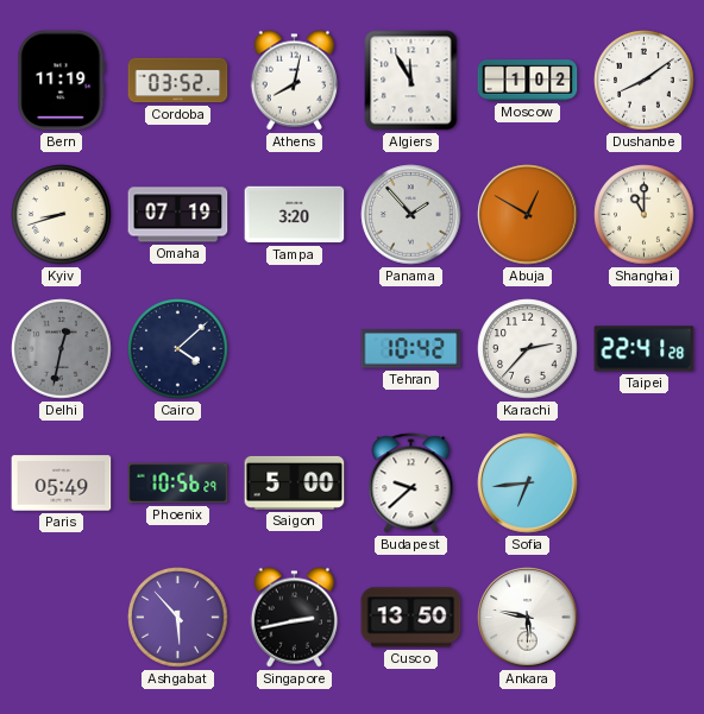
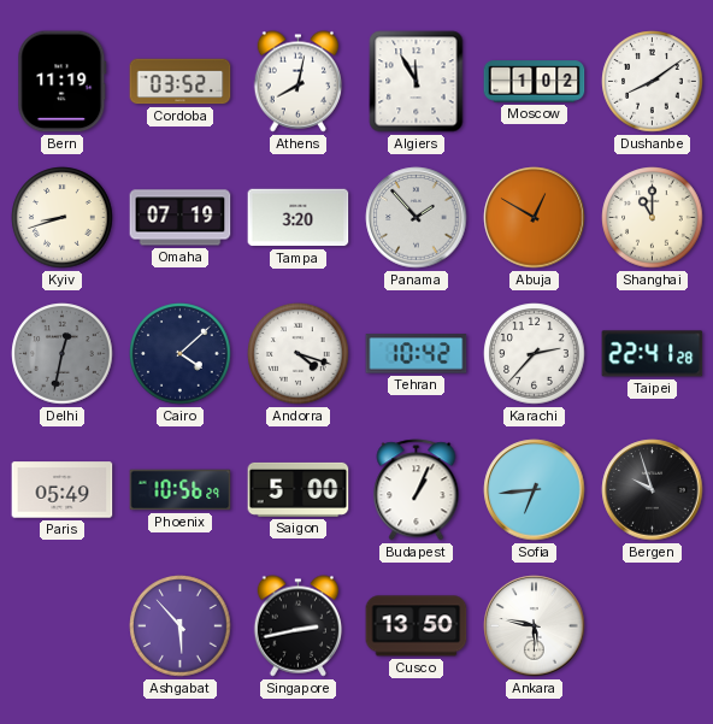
Andorra: none -> 4:18 (299, 354)
Budapest: 9:38 -> 1:04 (417, 490)
Bergen: none -> 9:57 (653, 490)
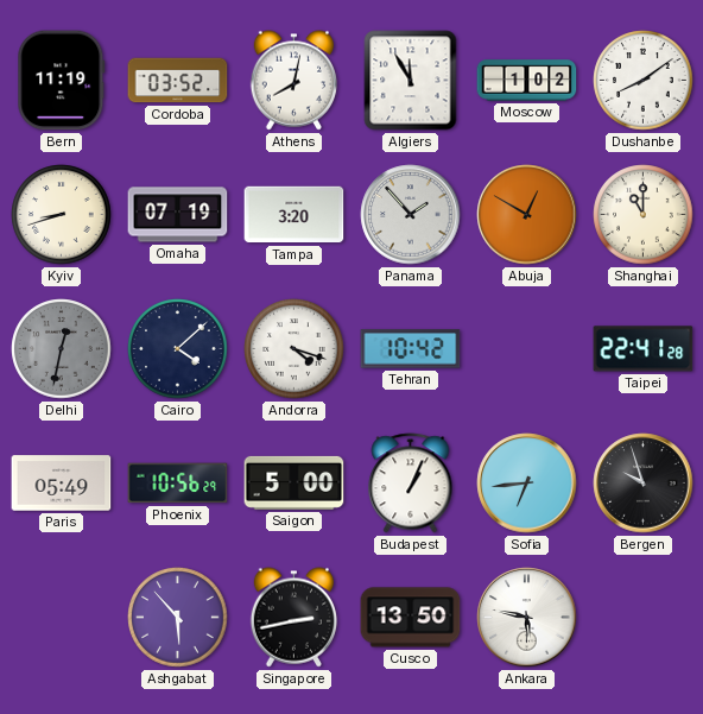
Karachi: 2:37 -> none (535, 354)
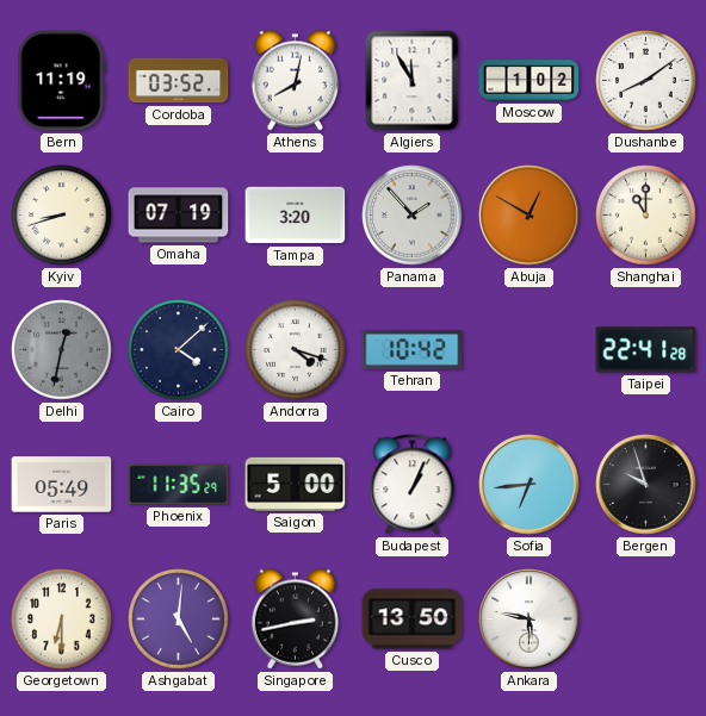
Phoenix: 10:56 -> 11:35 (179, 485)
Georgetown: none -> 6:30 (62, 620)
Ashgabat: 5:53 -> 5:01 (179, 620)
